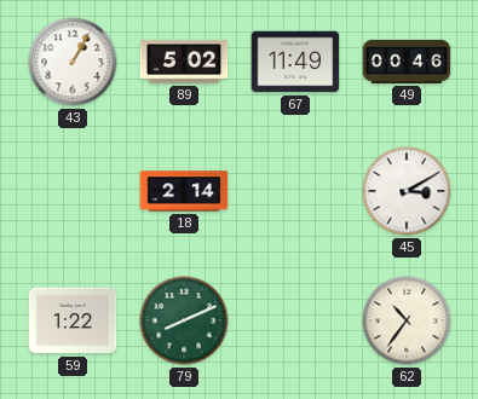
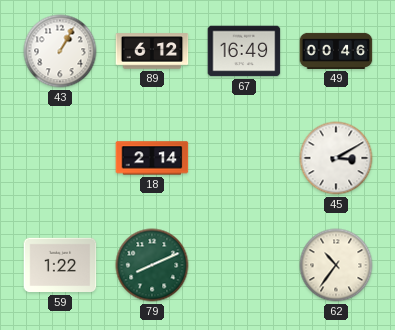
89: 5:02 -> 6:12 (152, 51)
67: 11:49 -> 16:49 (244, 51)
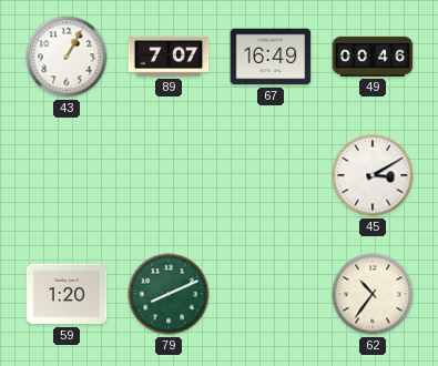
89: 6:12 -> 7:07 (169, 57)
18: 2:14 -> none (152, 158)
59: 1:22 -> 1:20 (67, 294)
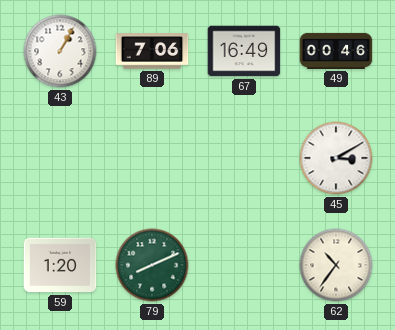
89: 7:07 -> 7:06 (152, 51)
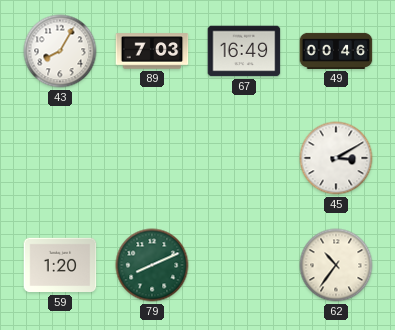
43: 1:05 -> 8:05 (60, 51)
89: 7:06 -> 7:03 (152, 51)
